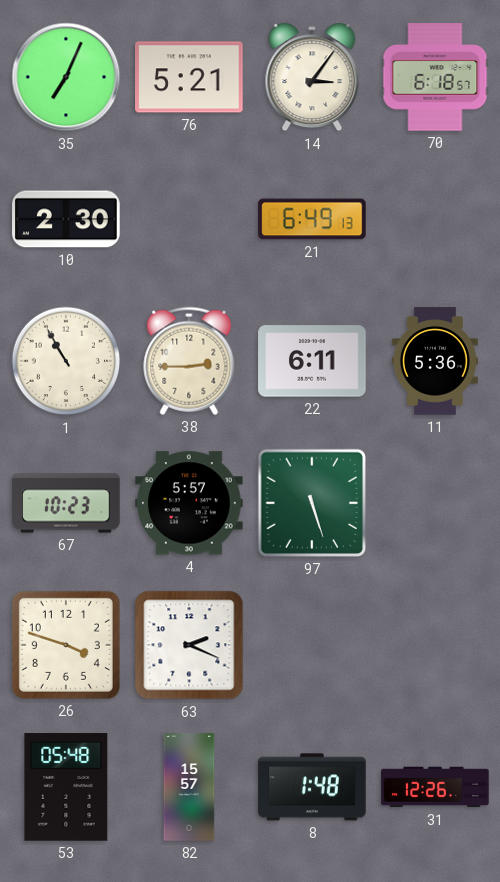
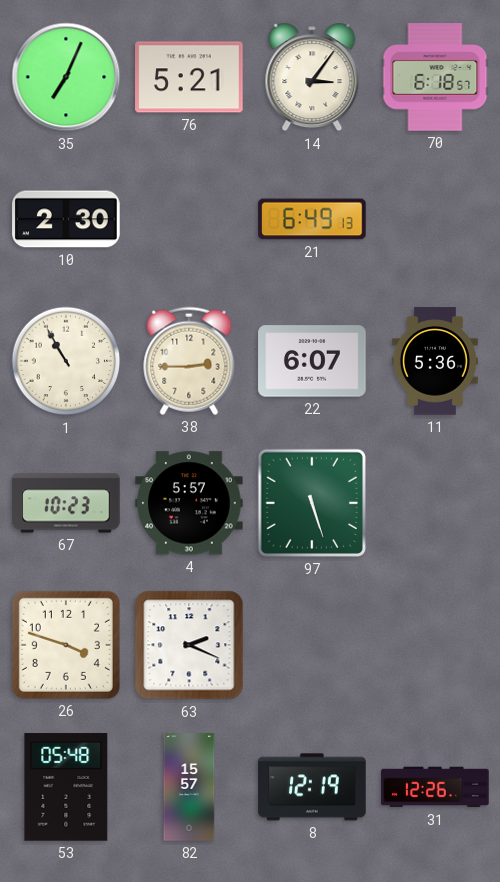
22: 6:11 -> 6:07 (312, 361)
8: 1:48 -> 12:19 (312, 787)
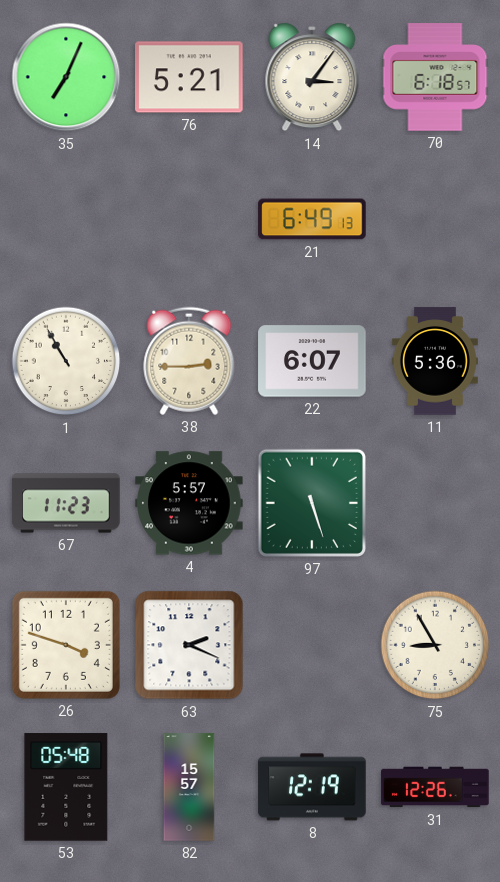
10: 2:30 -> none (66, 219)
67: 10:23 -> 11:23 (66, 503)
75: none -> 8:55 (435, 645)
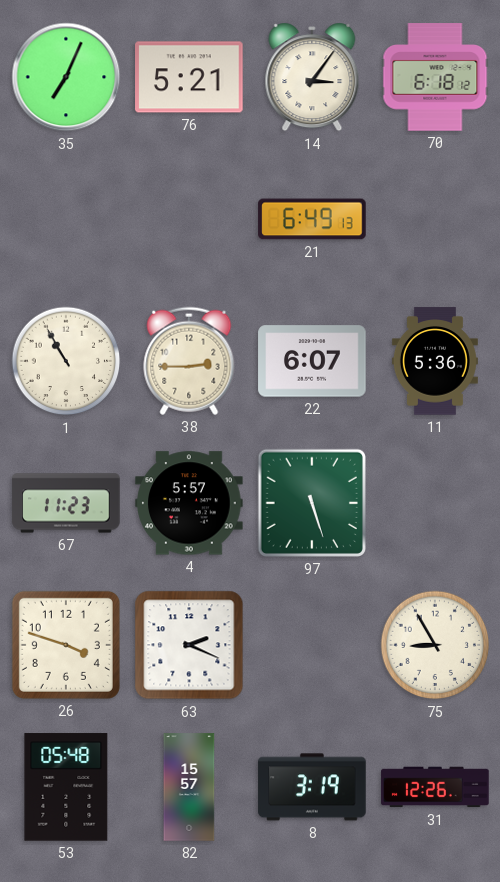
70: 6:18:57 -> 6:18:12 (435, 77)
8: 12:19 -> 3:19 (312, 787)
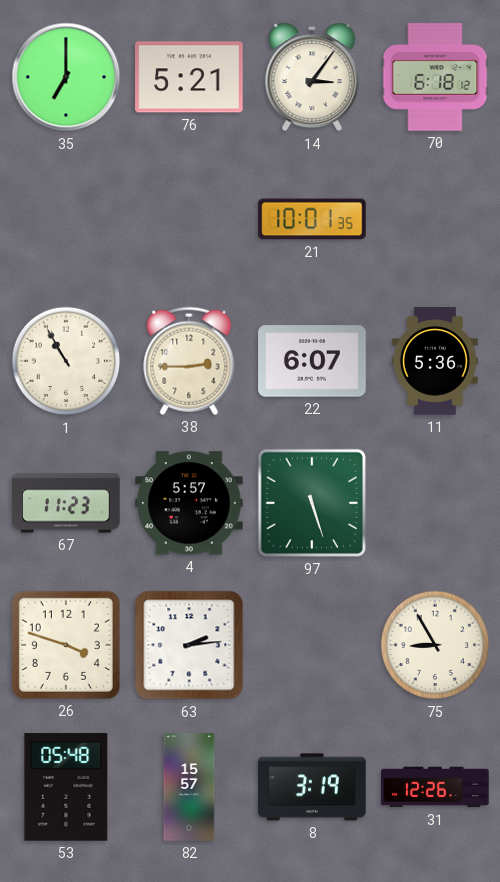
35: 7:04 -> 7:00 (66, 77)
21: 6:49 -> 10:01 (312, 219)
63: 2:19 -> 2:14 (189, 645)
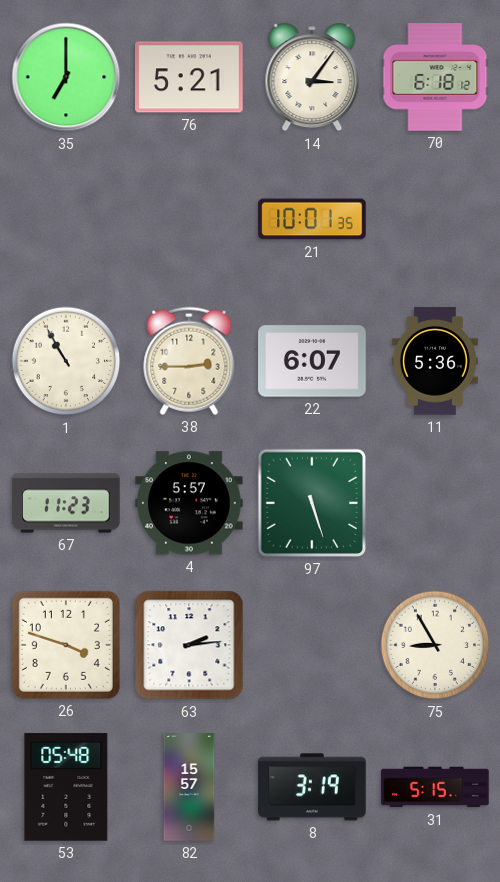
31: 12:26 -> 5:15 (435, 787)
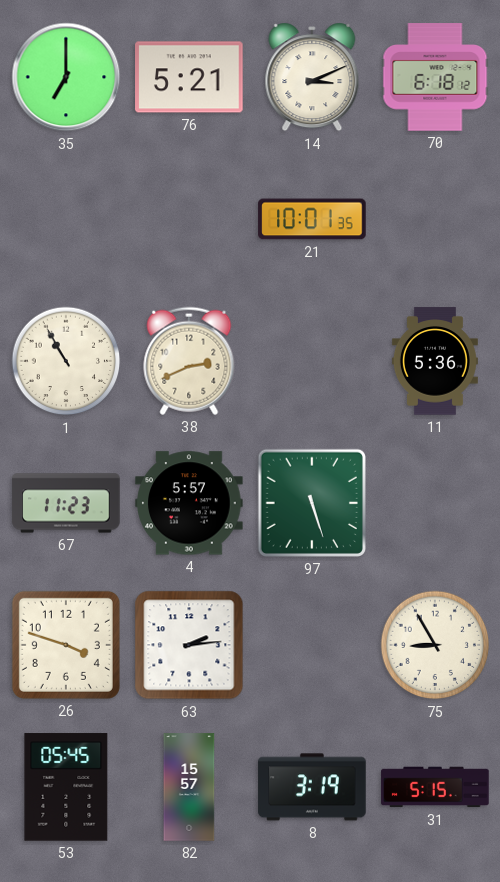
14: 3:06 -> 3:11 (312, 77)
38: 2:45 -> 2:41 (189, 361)
22: 6:07 -> none (312, 361)
53: 05:48 -> 05:45 (66, 787)
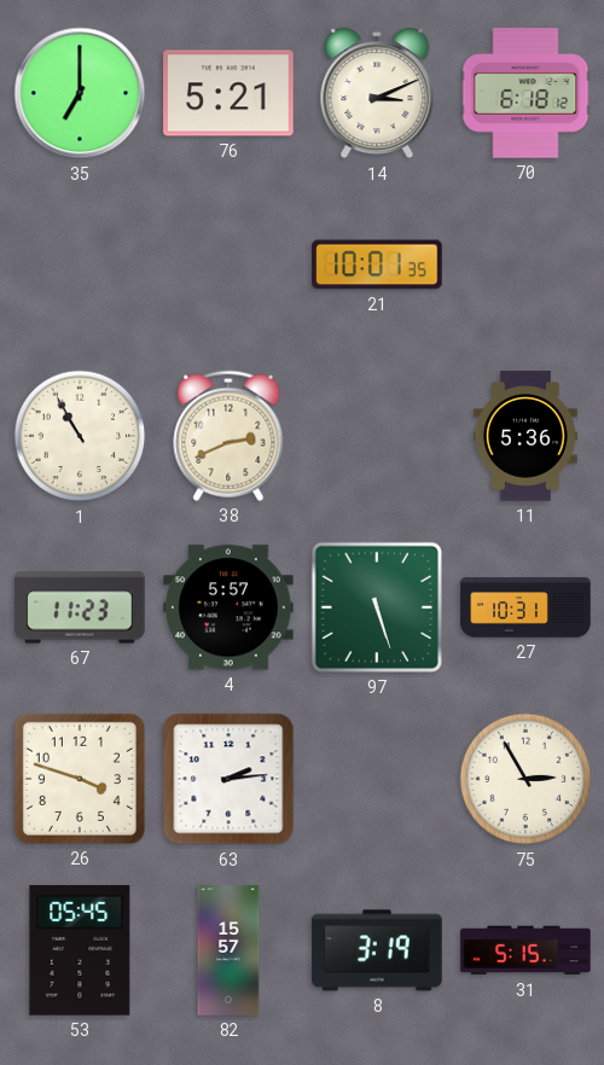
27: none -> 10:31 (525, 607)
75: 8:55 -> 2:55 (525, 779)
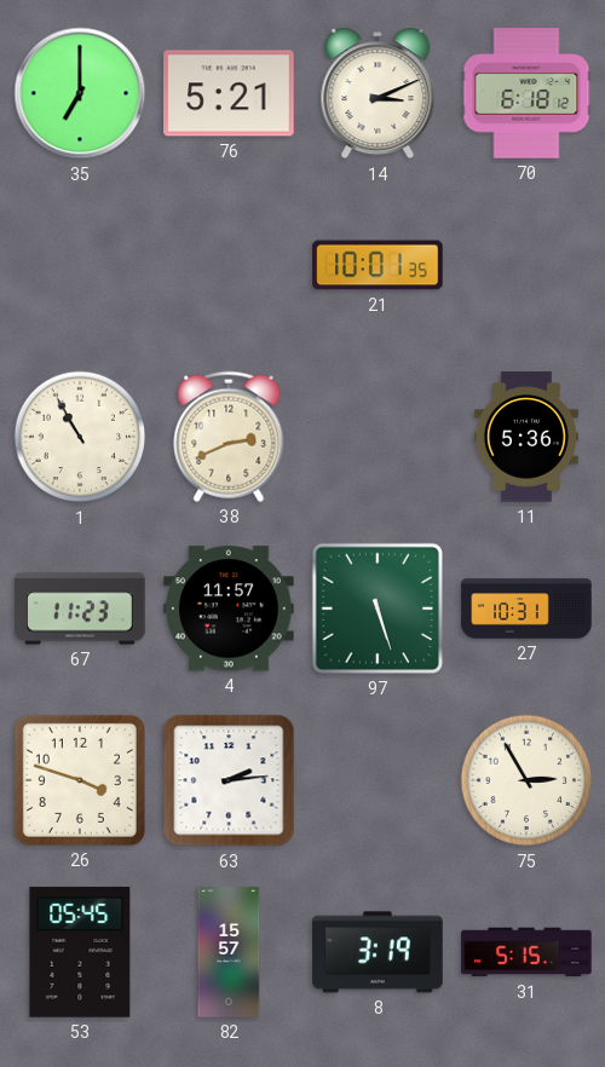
4: 5:57 -> 11:57 (229, 609)
